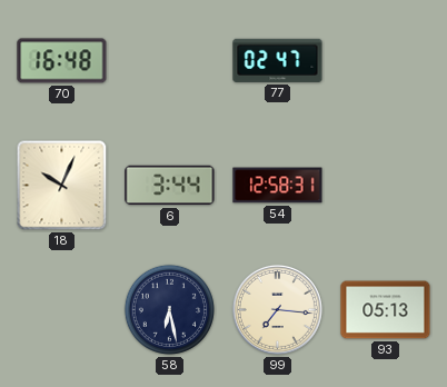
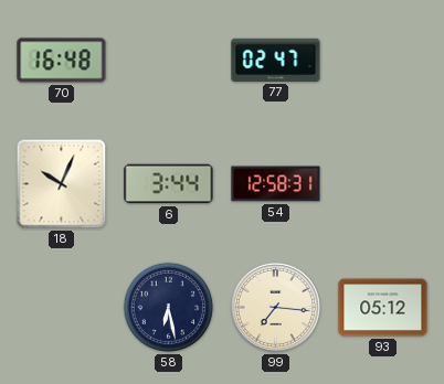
93: 05:13 -> 05:12 (383, 308)
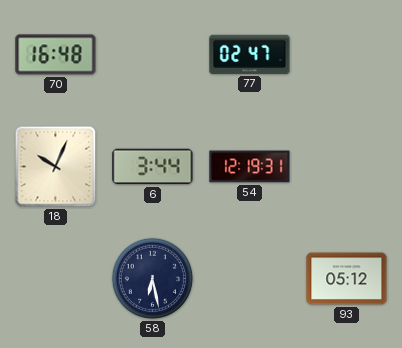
54: 12:58 -> 12:19 (250, 167)
99: 7:16 -> none (275, 307)
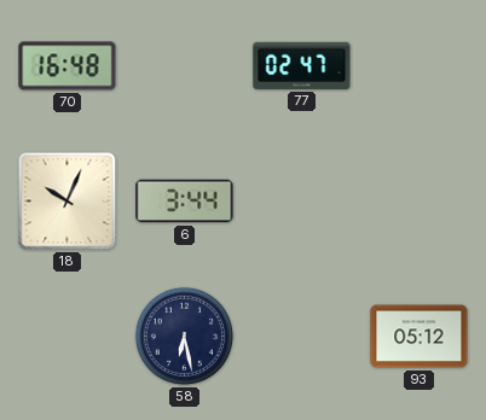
54: 12:19 -> none (250, 167)
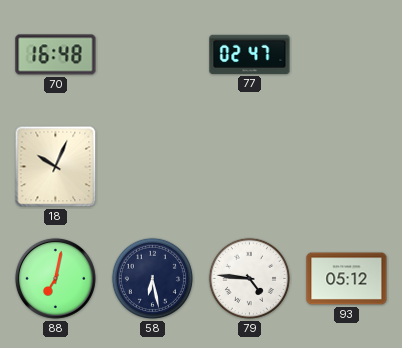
6: 3:44 -> none (185, 202)
88: none -> 7:02 (55, 278)
79: none -> 4:46 (249, 278)
